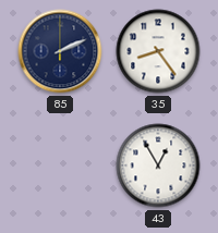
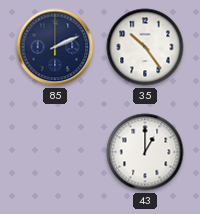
35: 8:24 -> 10:24 (145, 47)
43: 12:55 -> 1:00 (145, 152)
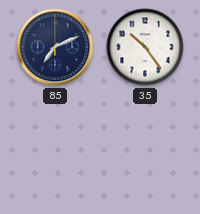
85: 2:11 -> 7:11 (55, 47)
43: 1:00 -> none (145, 152)
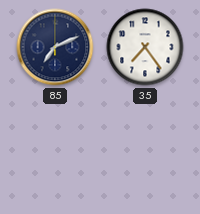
35: 10:24 -> 7:24 (145, 47)
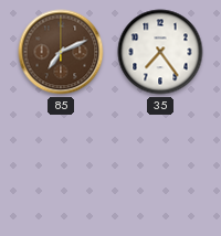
85 dial: navy -> brown (61, 52)
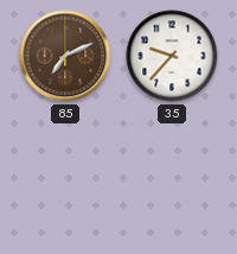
35: 7:24 -> 9:37 (172, 56)
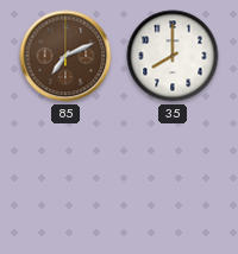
35: 9:37 -> 8:00 (173, 56)
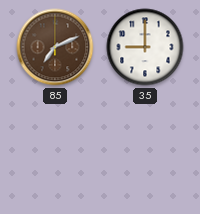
35: 8:00 -> 9:00 (145, 47)
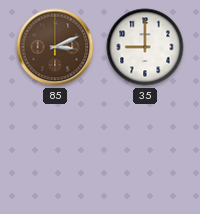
85: 7:11 -> 3:11 (55, 47)
